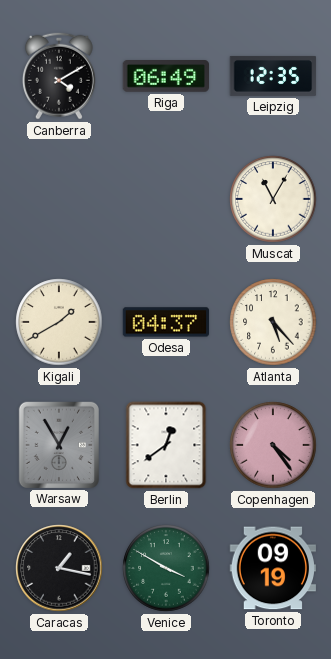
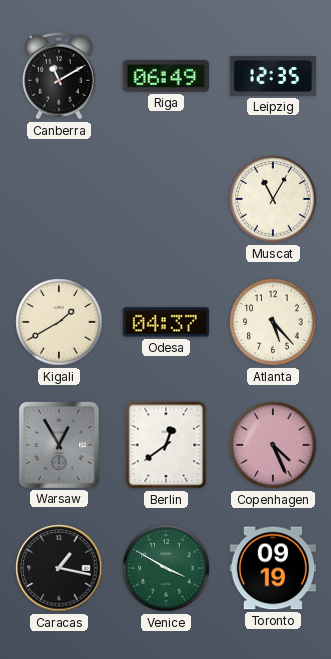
Canberra: 4:10 -> 11:10 (59, 76)
Copenhagen: 4:24 -> 4:26 (273, 445)
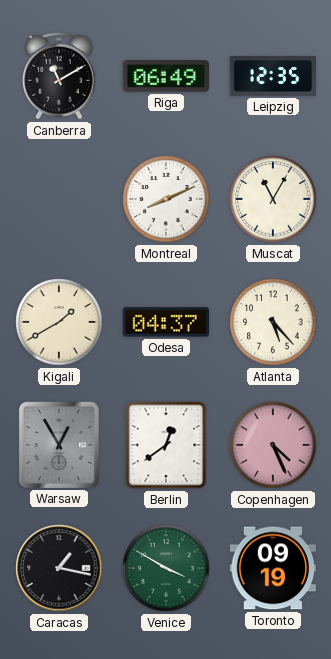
Montreal: none -> 8:11 (166, 199)
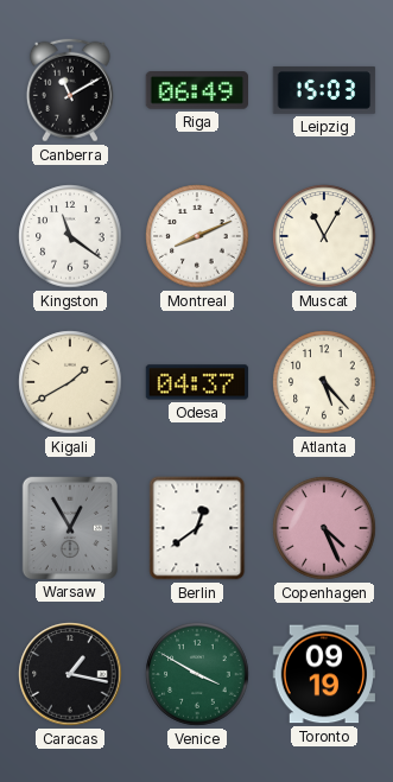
Leipzig: 12:35 -> 15:03 (324, 90)
Kingston: none -> 11:21 (70, 236)
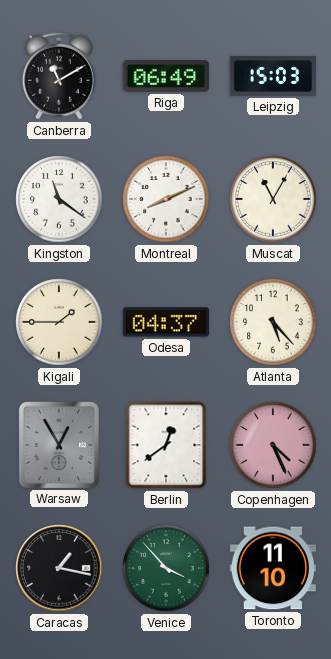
Kigali: 1:40 -> 1:45 (59, 322)
Venice: 3:50 -> 3:53 (166, 568)
Toronto: 09:19 -> 11:10 (273, 568)
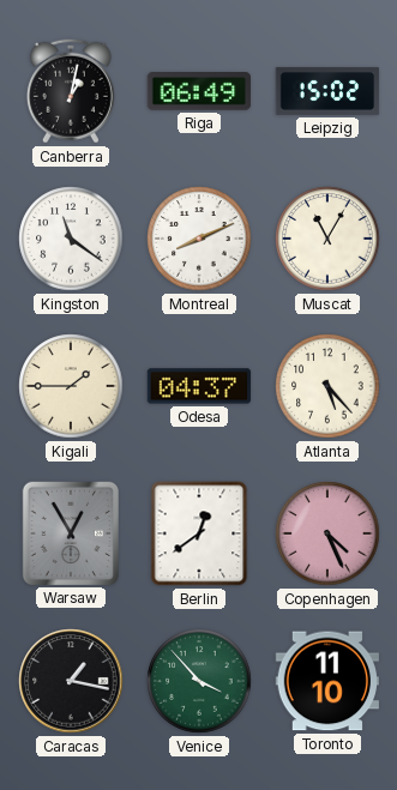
Canberra: 11:10 -> 1:02 (71, 91)
Leipzig: 15:03 -> 15:02 (327, 91)
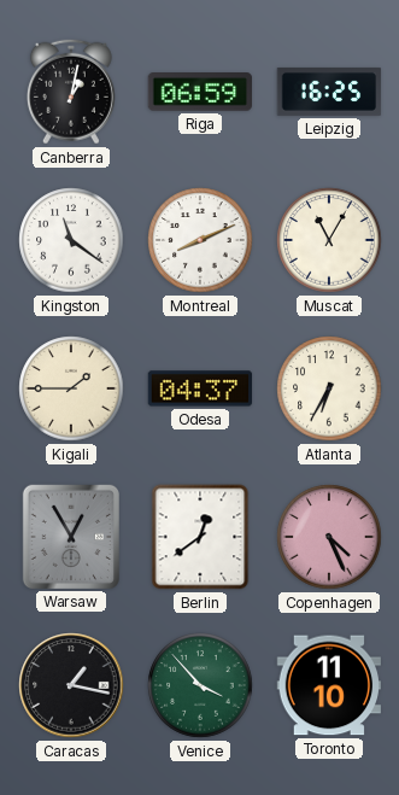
Riga: 06:49 -> 06:59 (199, 92)
Leipzig: 15:02 -> 16:25 (329, 92)
Atlanta: 5:23 -> 6:35 (329, 388)
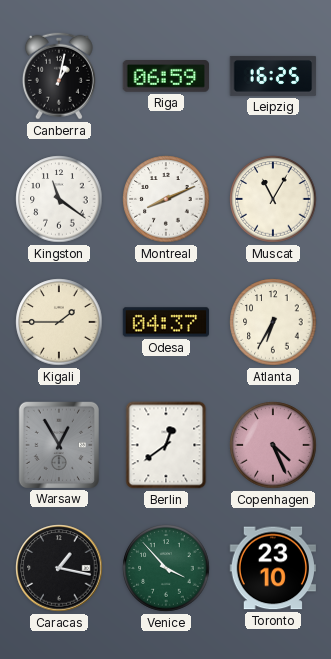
Toronto: 11:10 -> 23:10 (273, 568)
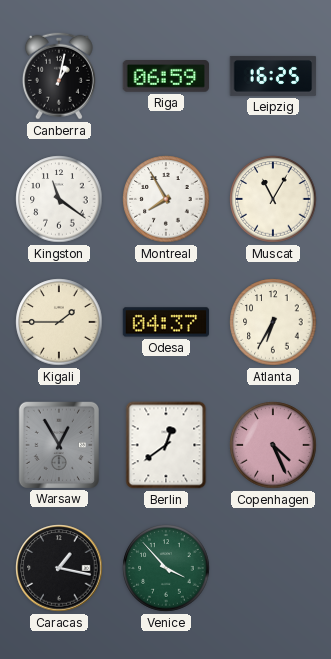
Montreal: 8:11 -> 7:55 (166, 199)
Toronto: 23:10 -> none (273, 568)
